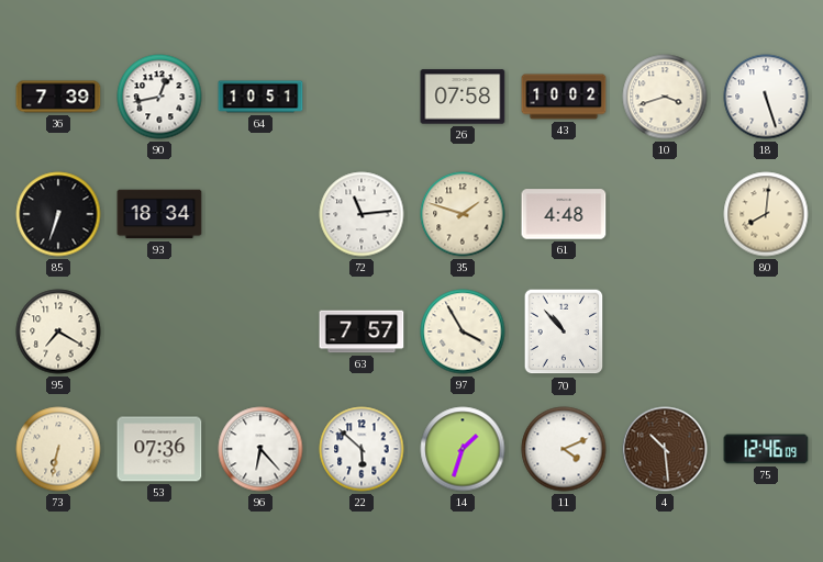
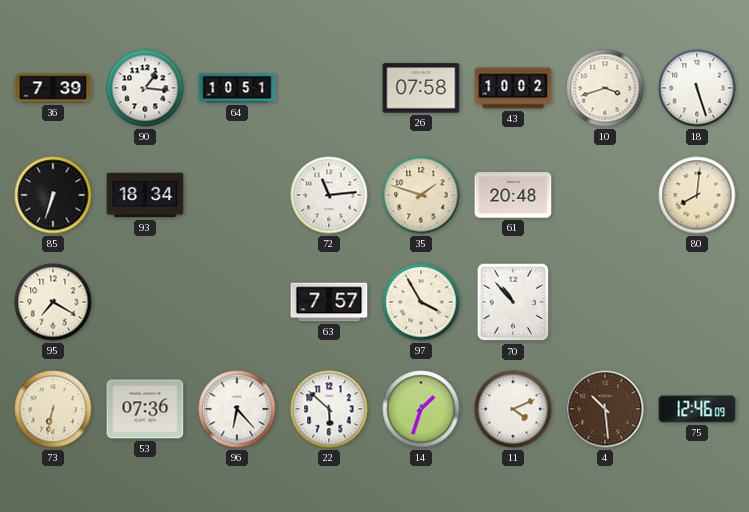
90: 12:43 -> 1:16 (145, 88)
61: 4:48 -> 20:48 (513, 195)
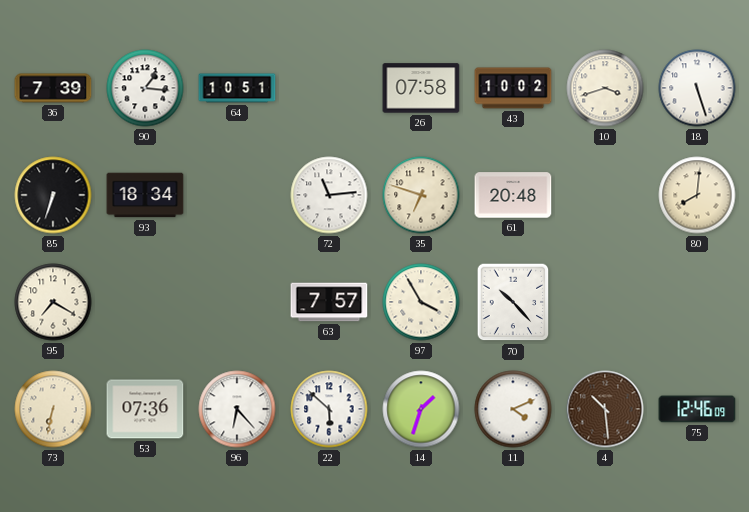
35: 1:48 -> 6:48 (421, 195)
70: 10:53 -> 10:23 (513, 302)
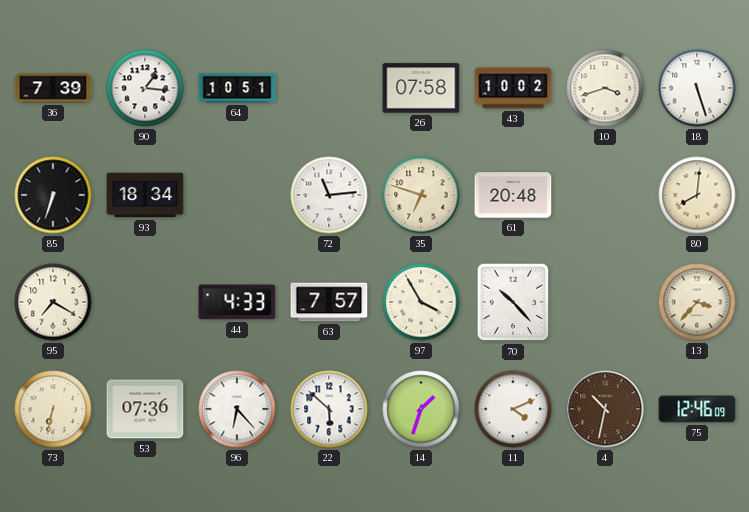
44: none -> 4:33 (237, 302)
13: none -> 3:37 (697, 302)
4: 10:29 -> 10:32 (605, 409)
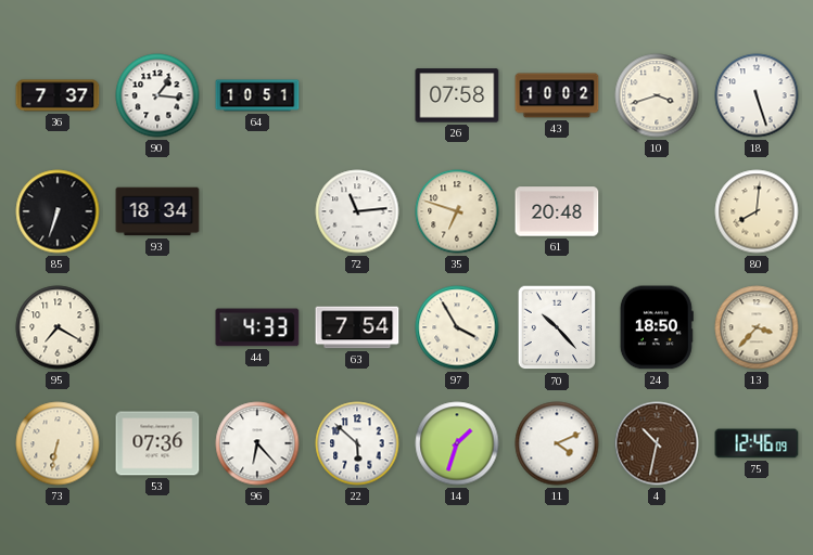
36: 7:39 -> 7:37 (58, 95)
63: 7:57 -> 7:54 (357, 327)
24: none -> 18:50 (657, 327)
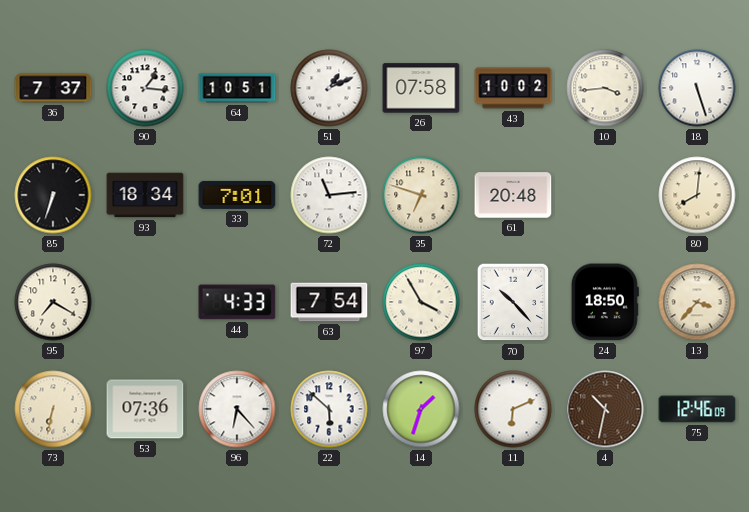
51: none -> 1:11 (329, 88)
10: 3:42 -> 3:44 (605, 88)
33: none -> 7:01 (237, 195)
11: 4:11 -> 6:11 (513, 409)
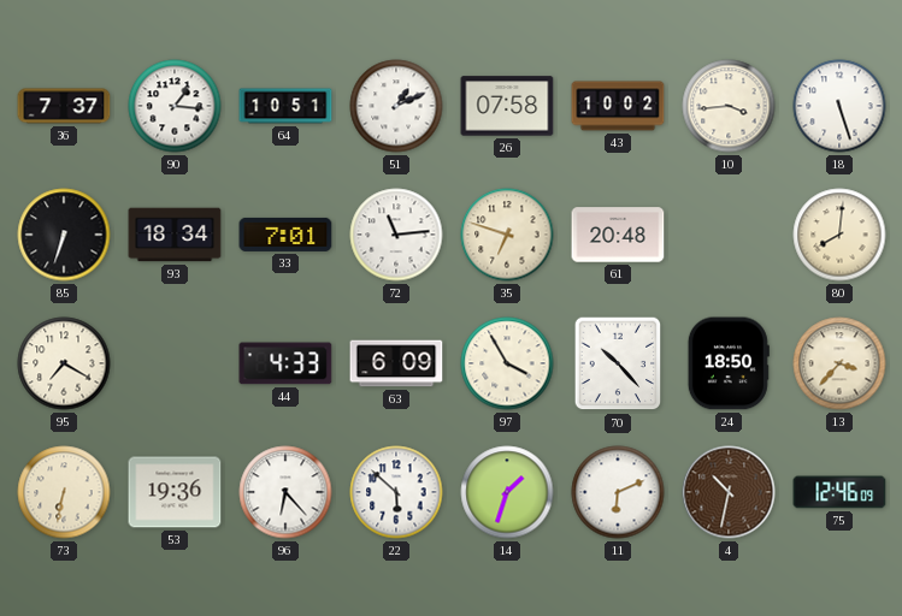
63: 7:54 -> 6:09 (396, 363)
53: 07:36 -> 19:36 (175, 492)
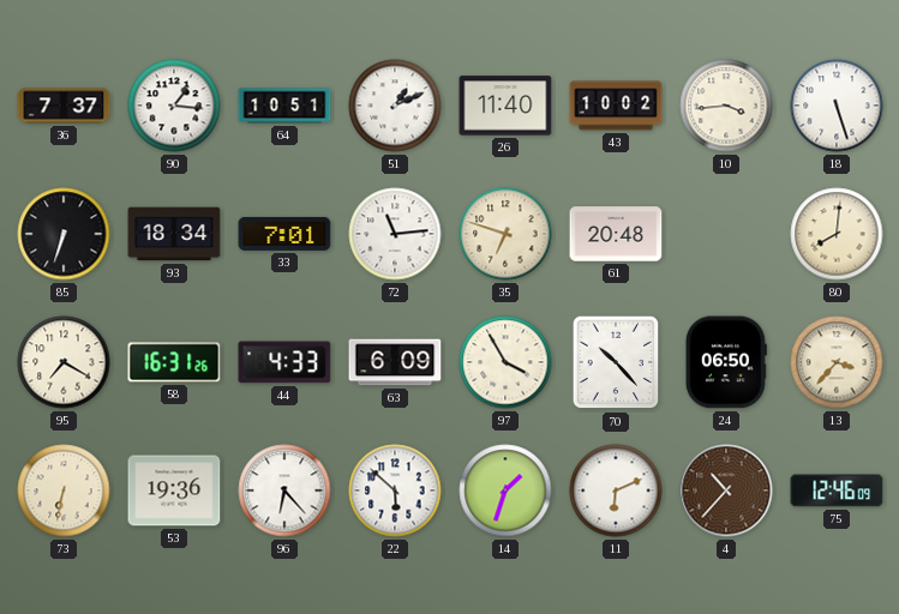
26: 07:58 -> 11:40 (505, 106)
58: none -> 16:31 (174, 362)
24: 18:50 -> 06:50 (726, 362)
4: 10:32 -> 10:37 (726, 490)
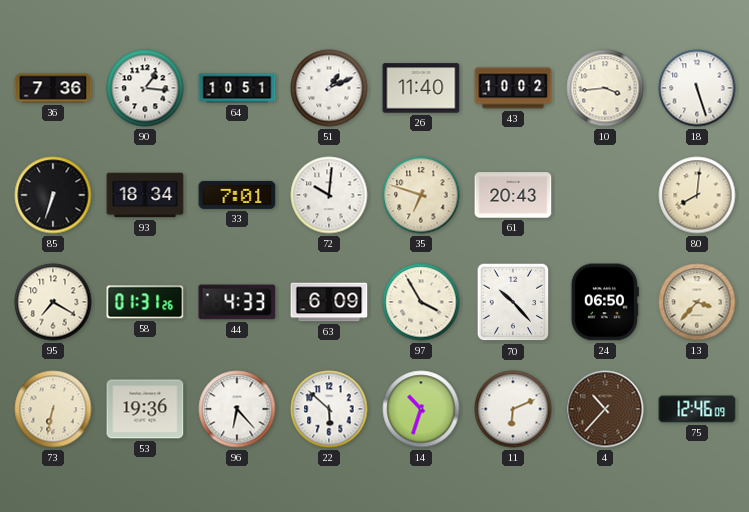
36: 7:37 -> 7:36 (53, 88)
72: 11:14 -> 10:01 (329, 195)
61: 20:48 -> 20:43 (513, 195)
58: 16:31 -> 01:31 (145, 302)
14: 1:33 -> 10:33 (421, 409)
